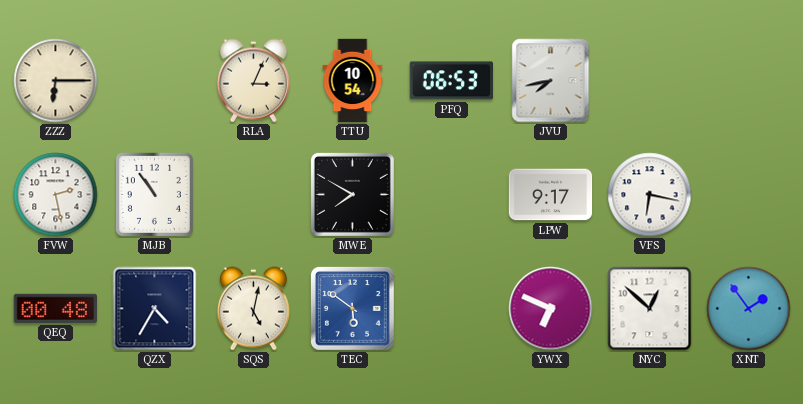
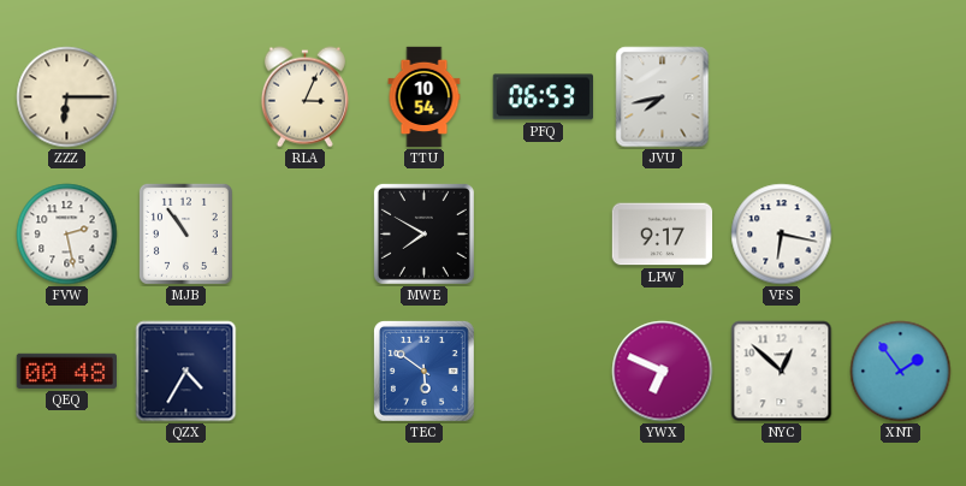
SQS: 5:02 -> none (253, 309)
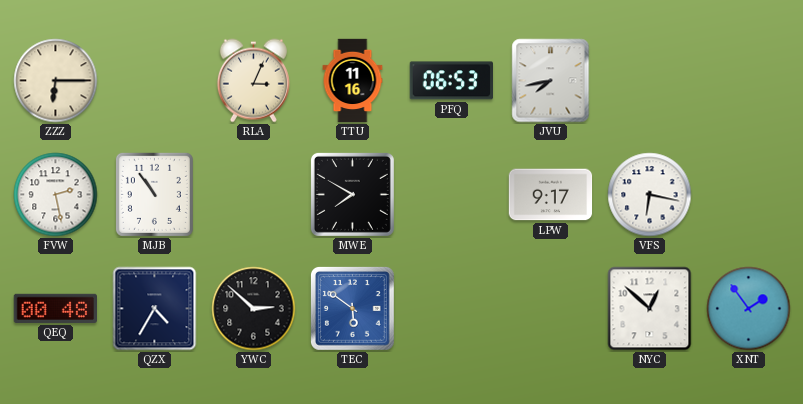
TTU: 10:54 -> 11:16 (353, 81)
YWC: none -> 2:52 (254, 309)
YWX: 6:49 -> none (663, 372)
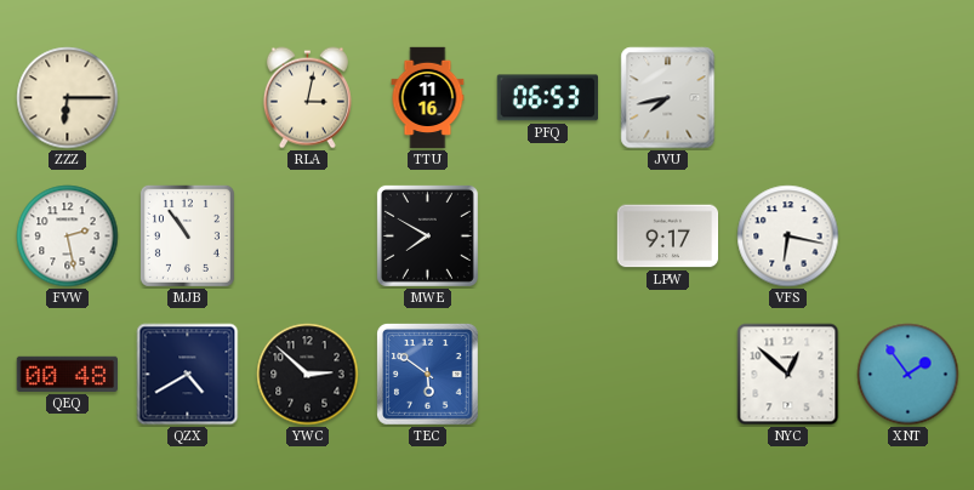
RLA: 3:04 -> 3:02 (307, 98)
QZX: 4:35 -> 4:40 (188, 375)
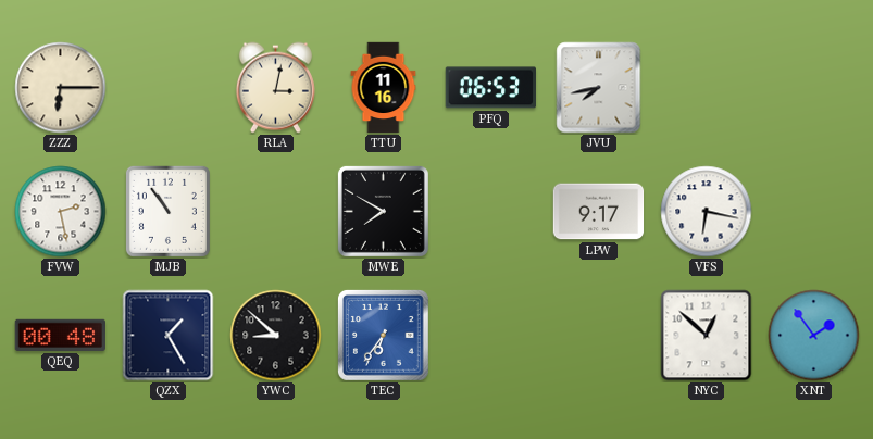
QZX: 4:40 -> 1:25 (169, 336)
YWC: 2:52 -> 8:52 (276, 336)
TEC: 5:51 -> 6:36 (383, 335)
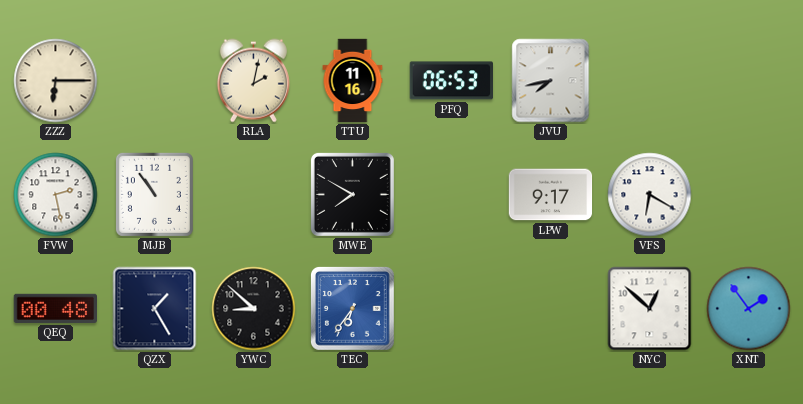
RLA: 3:02 -> 2:02 (253, 81)
VFS: 6:17 -> 6:20 (650, 195)
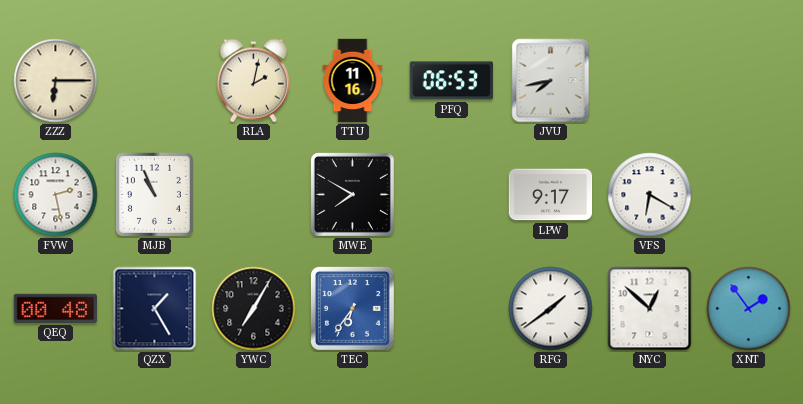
MJB: 10:54 -> 10:56 (154, 194)
YWC: 8:52 -> 7:05 (254, 309)
RFG: none -> 1:39 (551, 309)
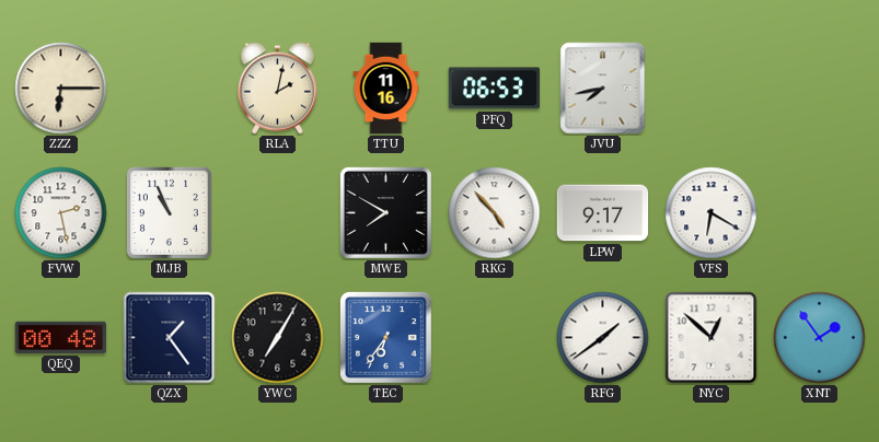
RKG: none -> 4:53 (495, 213)
QZX: 1:25 -> 1:24 (170, 338)
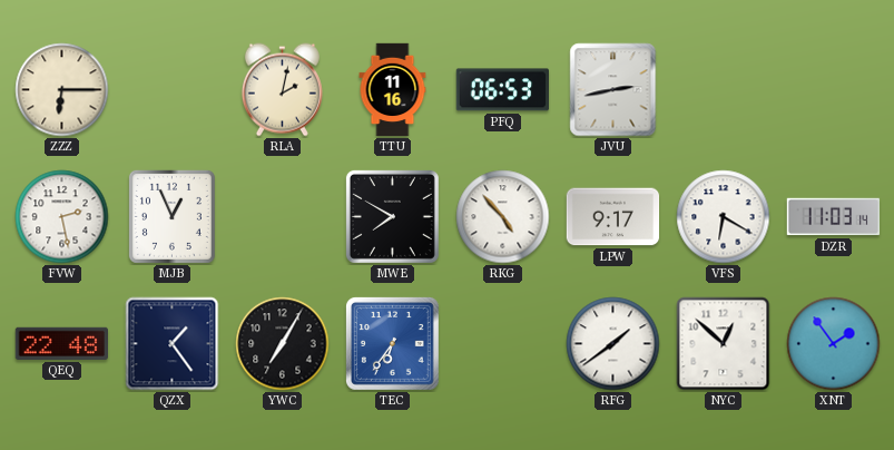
JVU: 7:43 -> 2:43 (613, 90)
MJB: 10:56 -> 12:56 (171, 216)
DZR: none -> 11:03 (834, 217)
QEQ: 00:48 -> 22:48 (61, 343)
